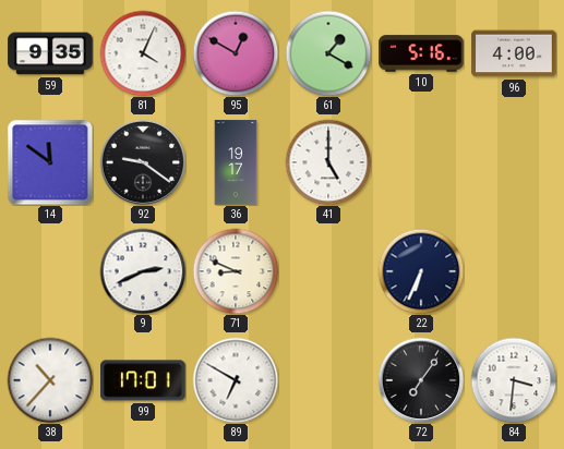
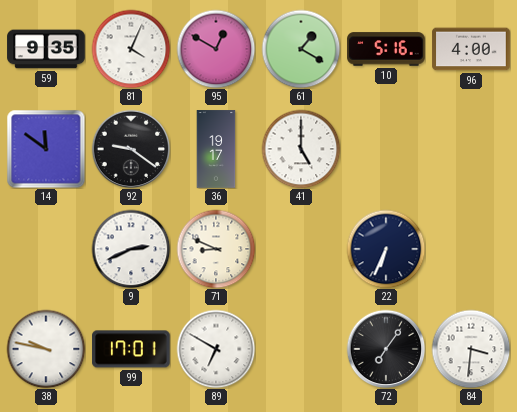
38: 10:37 -> 9:47 (46, 349)
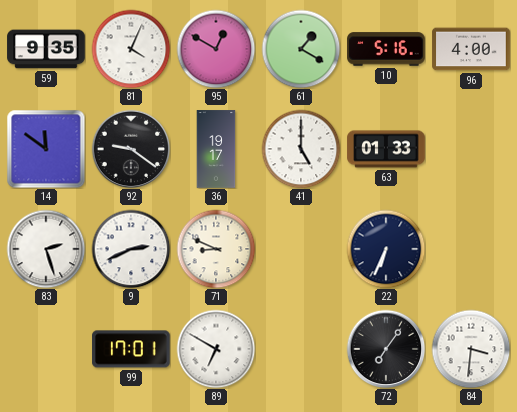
63: none -> 01:33 (386, 149)
83: none -> 2:27 (46, 249)
38: 9:47 -> none (46, 349)
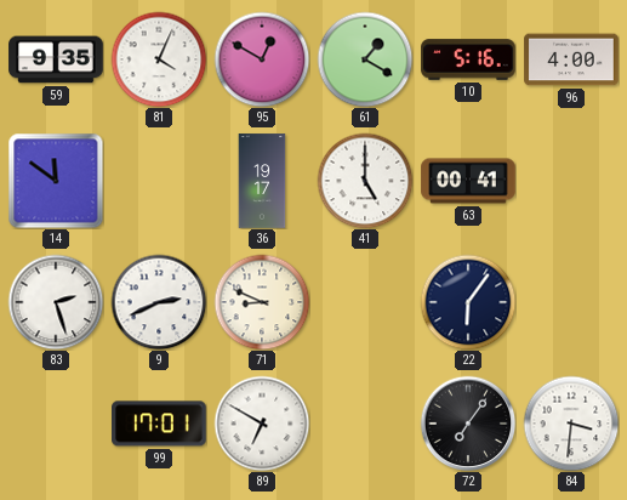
92: 9:21 -> none (131, 149)
63: 01:33 -> 00:41 (468, 181)
22: 6:34 -> 6:06 (468, 302)
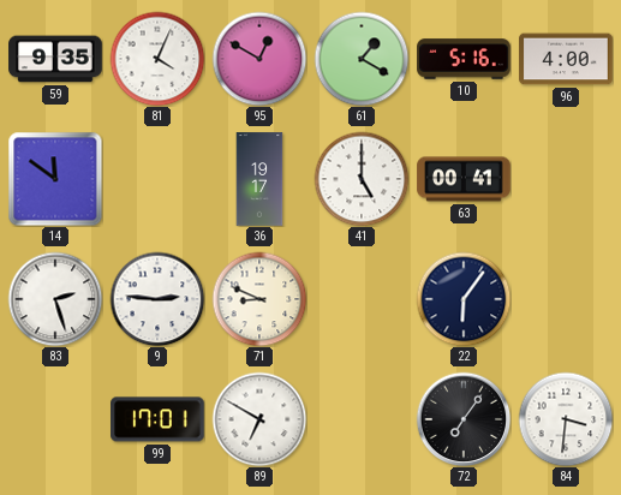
9: 2:41 -> 2:46 (157, 299)
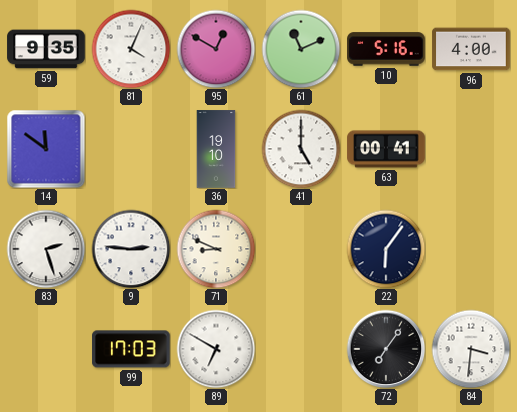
61: 1:20 -> 11:11 (301, 49)
36: 19:17 -> 19:10 (216, 149)
99: 17:01 -> 17:03 (131, 349)
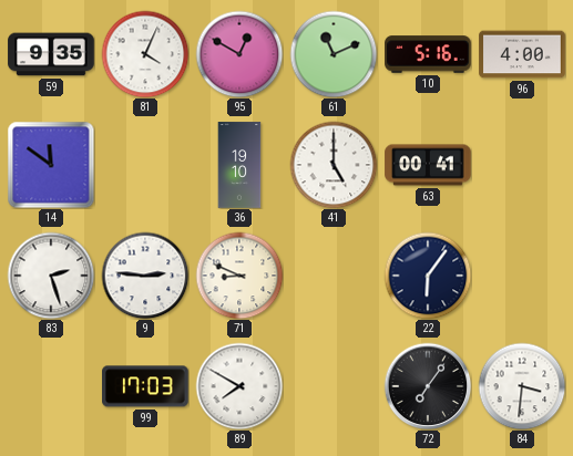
89: 6:50 -> 7:50 (239, 386)
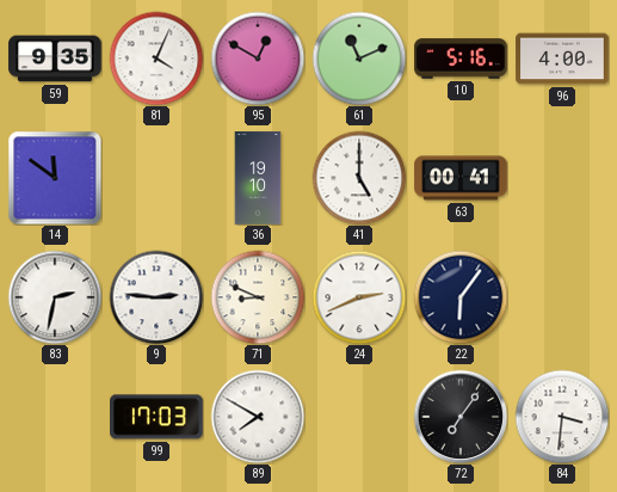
83: 2:27 -> 2:32 (55, 297)
24: none -> 2:41 (359, 297)
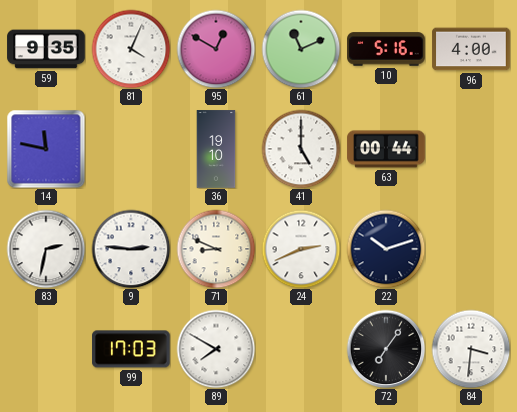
14: 11:51 -> 11:47 (46, 149)
63: 00:41 -> 00:44 (386, 149)
22: 6:06 -> 10:12 (386, 249)
